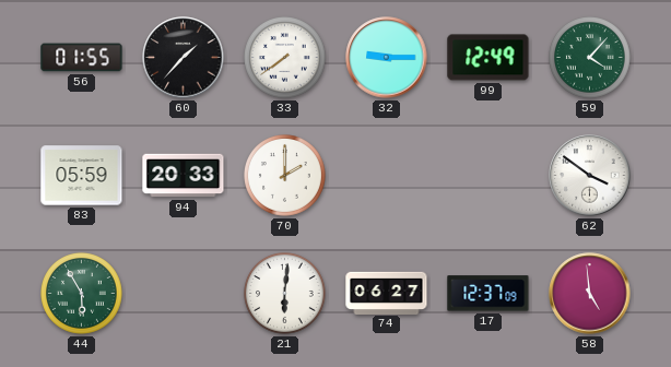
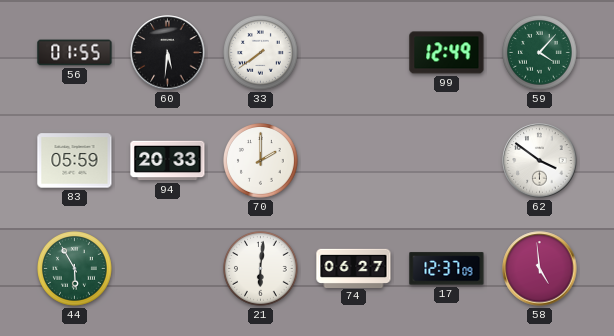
60: 1:37 -> 5:31 (168, 53)
32: 9:15 -> none (387, 58)
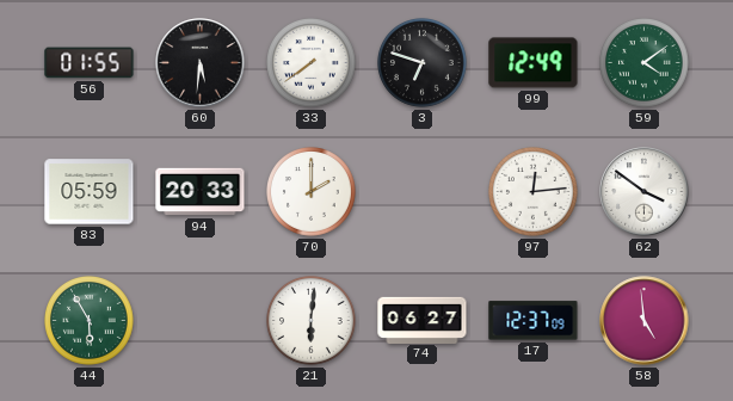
3: none -> 6:48 (423, 63)
59: 4:07 -> 4:09 (645, 63)
97: none -> 12:14 (534, 192)
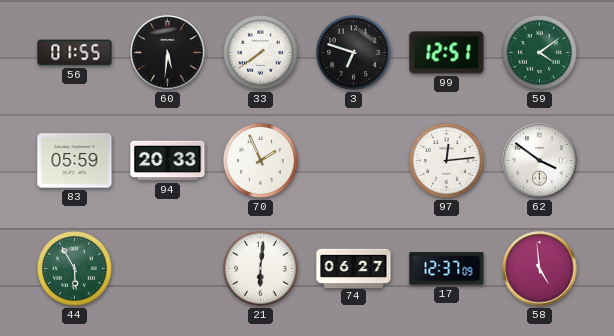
99: 12:49 -> 12:51 (447, 53)
70: 2:00 -> 1:56 (261, 161)
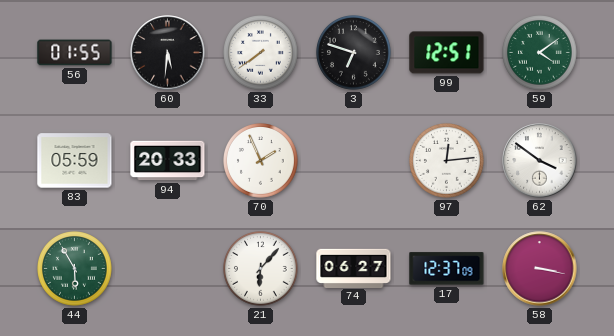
21: 6:01 -> 6:07 (261, 269)
58: 4:59 -> 3:17 (540, 269)
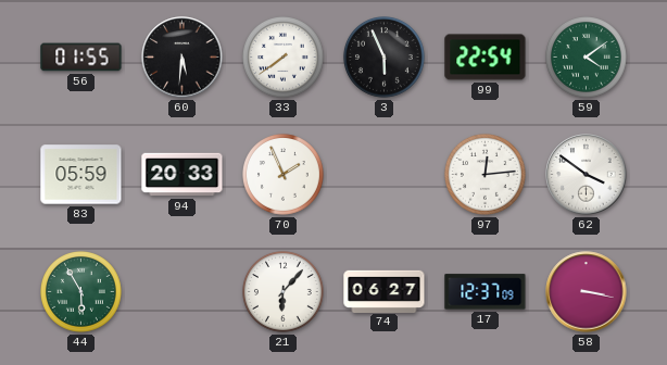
3: 6:48 -> 5:56 (385, 58)
99: 12:51 -> 22:54 (486, 58)
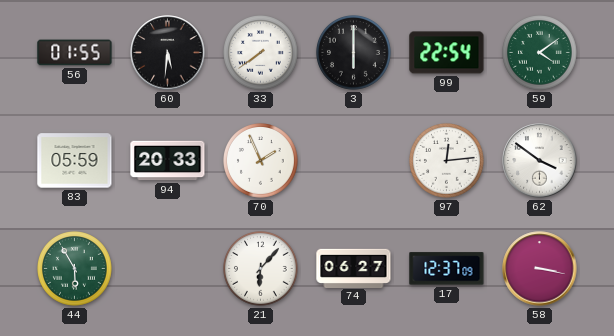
3: 5:56 -> 6:00 (354, 53)
